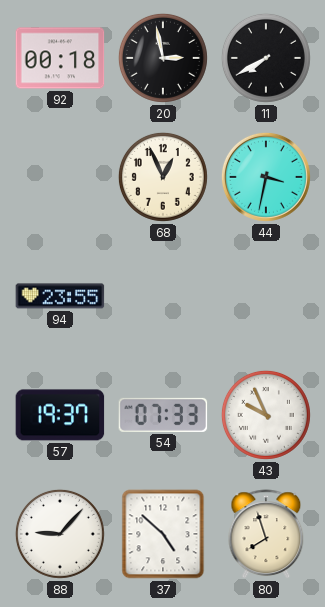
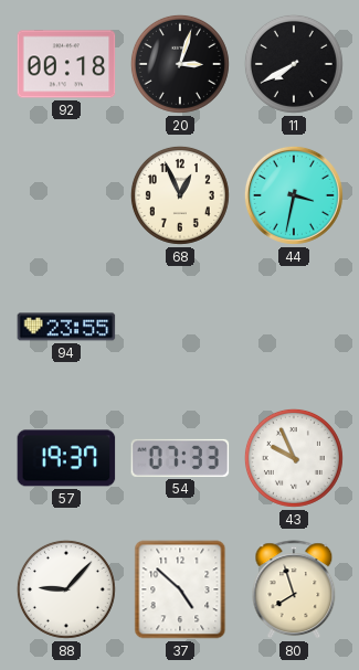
20: 2:58 -> 3:03 (180, 64)
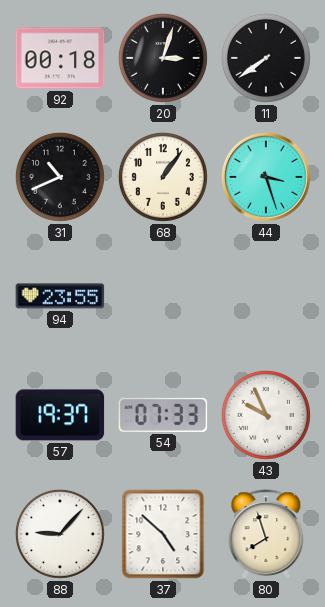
11: 7:40 -> 7:39 (266, 58)
31: none -> 10:41 (60, 177)
68: 12:56 -> 1:06 (163, 177)
44: 3:32 -> 3:27 (266, 177)
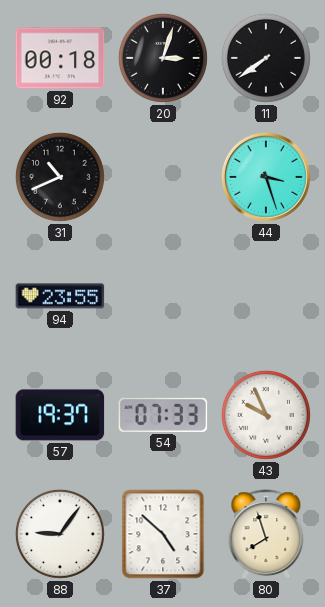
68: 1:06 -> none (163, 177)
88: 9:07 -> 9:06 (60, 534)
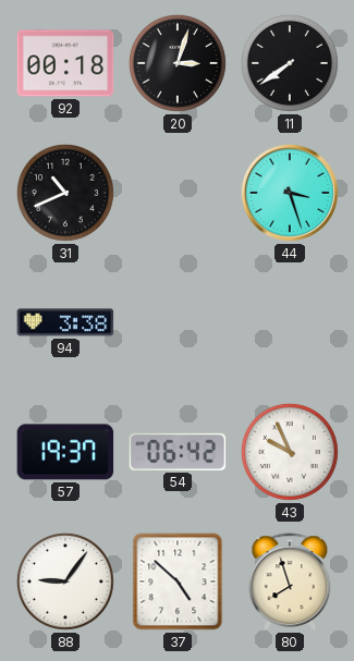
94: 23:55 -> 3:38 (65, 322)
54: 07:33 -> 06:42 (178, 452)
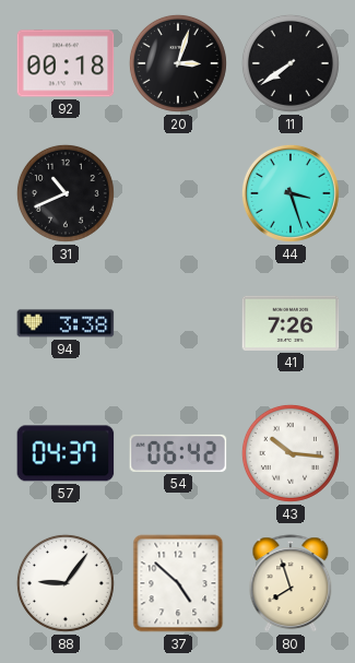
41: none -> 7:26 (291, 323)
57: 19:37 -> 04:37 (66, 453)
43: 9:56 -> 10:16 (291, 453)
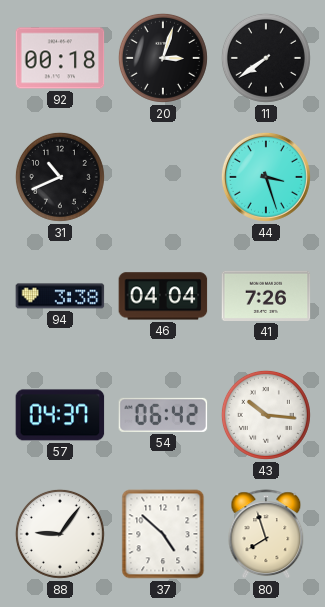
46: none -> 04:04 (163, 296)
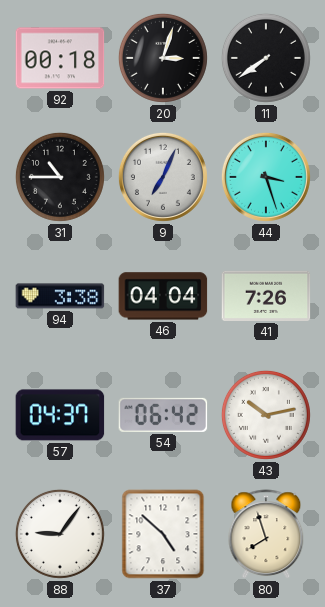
31: 10:41 -> 10:45 (60, 177)
9: none -> 7:04 (163, 177)
43: 10:16 -> 10:13 (266, 415)
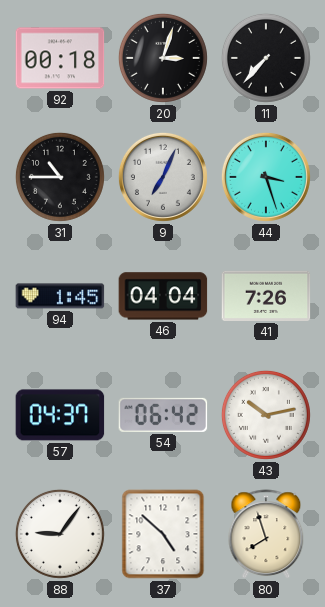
11: 7:39 -> 7:37 (266, 58)
94: 3:38 -> 1:45 (60, 296)
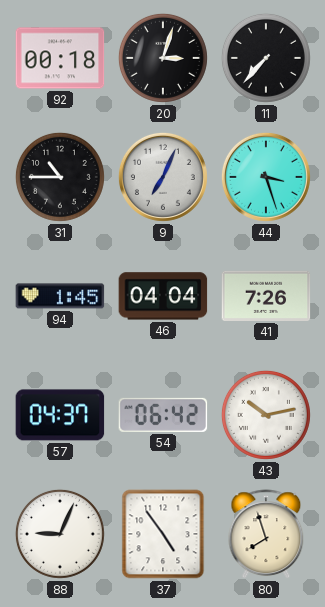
88: 9:06 -> 9:04 (60, 534)
37: 4:52 -> 4:54 (163, 534)
